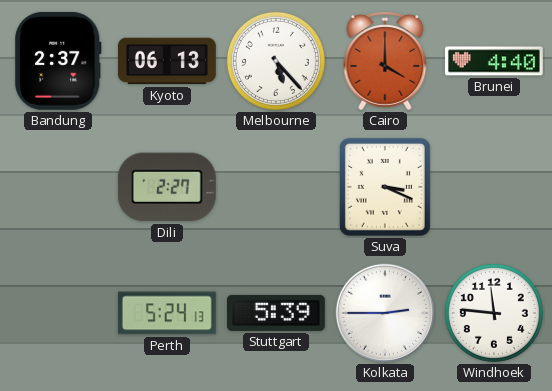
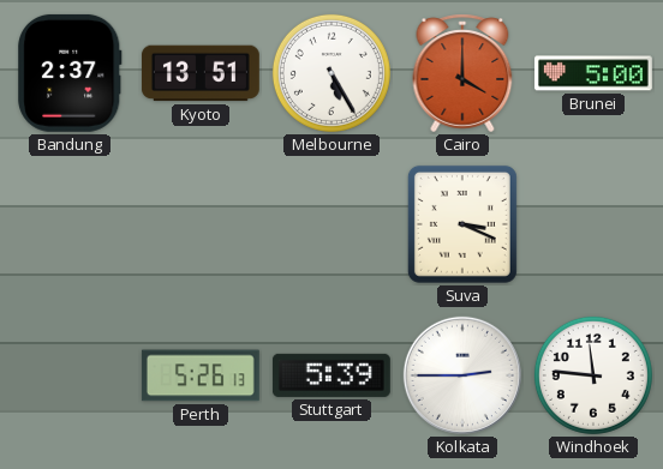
Kyoto: 06:13 -> 13:51 (201, 73)
Melbourne: 5:23 -> 5:25 (331, 73)
Brunei: 4:40 -> 5:00 (593, 73)
Dili: 2:27 -> none (167, 187)
Perth: 5:24 -> 5:26 (201, 375)
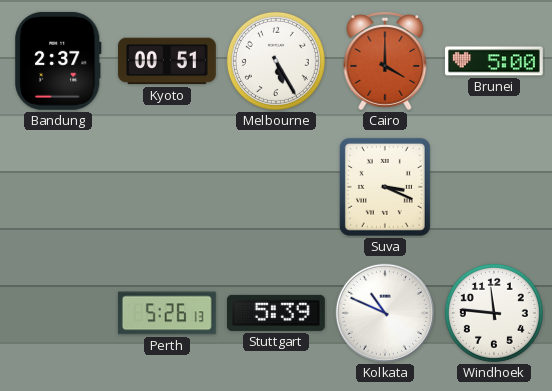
Kyoto: 13:51 -> 00:51 (167, 61)
Kolkata: 2:45 -> 10:49 (385, 313)
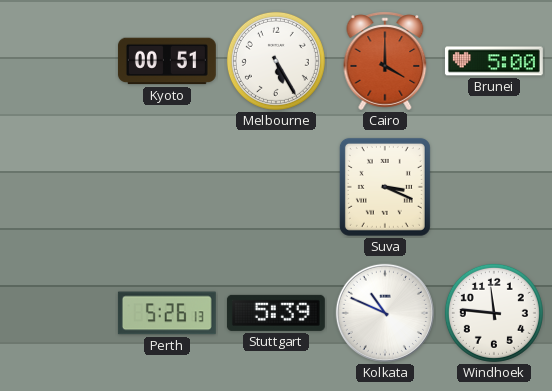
Bandung: 2:37 -> none (58, 61)
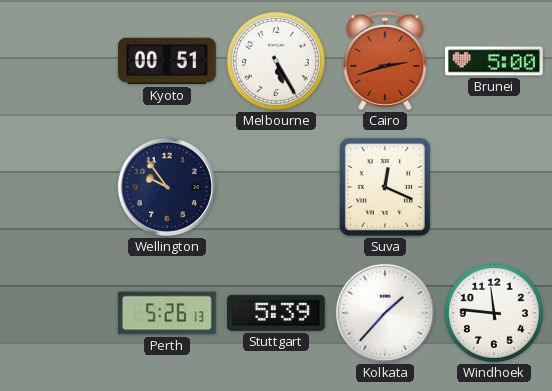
Cairo: 4:00 -> 2:42 (385, 61)
Wellington: none -> 9:54 (167, 187)
Suva: 3:19 -> 12:19 (385, 187)
Kolkata: 10:49 -> 1:37 (385, 313)
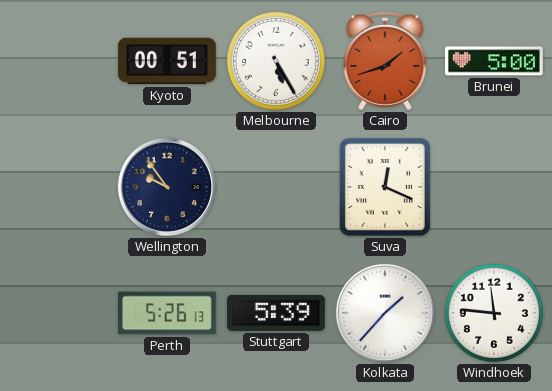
Cairo: 2:42 -> 1:42 (385, 61)
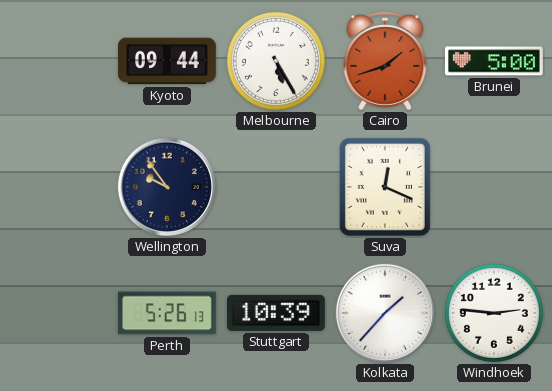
Kyoto: 00:51 -> 09:44 (167, 61)
Stuttgart: 5:39 -> 10:39 (276, 313)
Windhoek: 11:46 -> 2:46 (494, 313)
